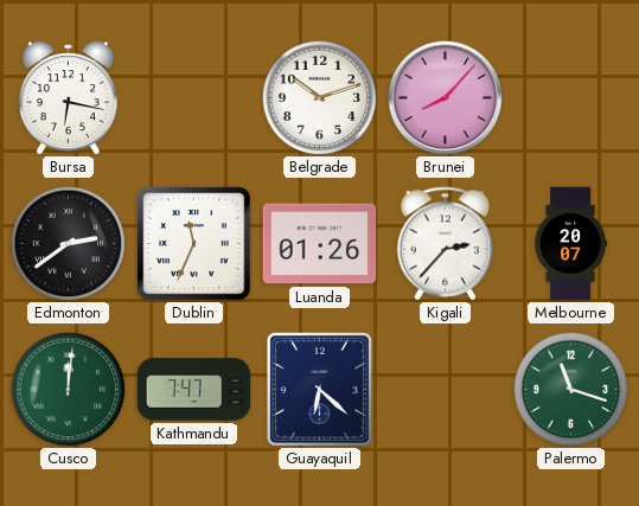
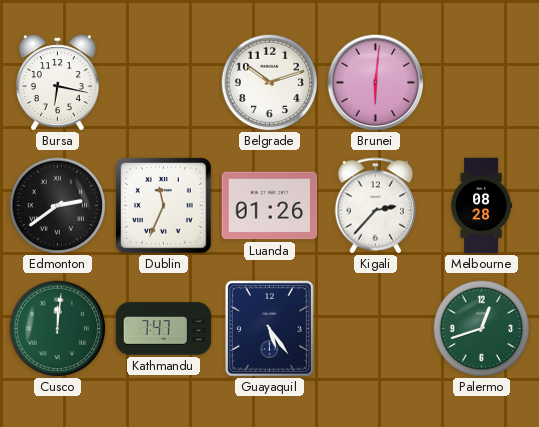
Brunei: 8:07 -> 6:01 (376, 83)
Melbourne: 20:07 -> 08:28 (482, 206)
Guayaquil: 6:22 -> 5:24 (269, 328)
Palermo: 11:18 -> 12:42 (481, 328)
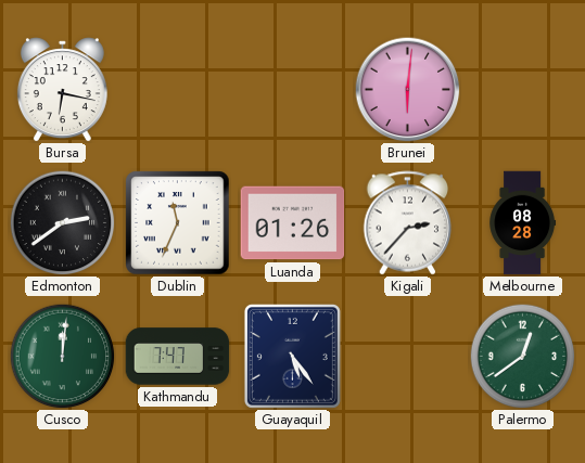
Belgrade: 10:12 -> none (269, 82)
Palermo: 12:42 -> 12:39 (522, 356)
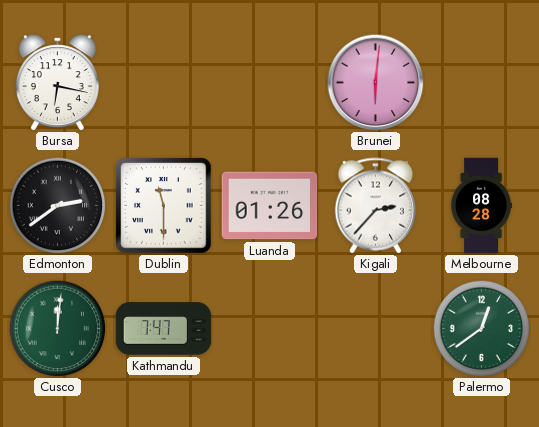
Dublin: 11:34 -> 11:30 (164, 206)
Guayaquil: 5:24 -> none (292, 356)
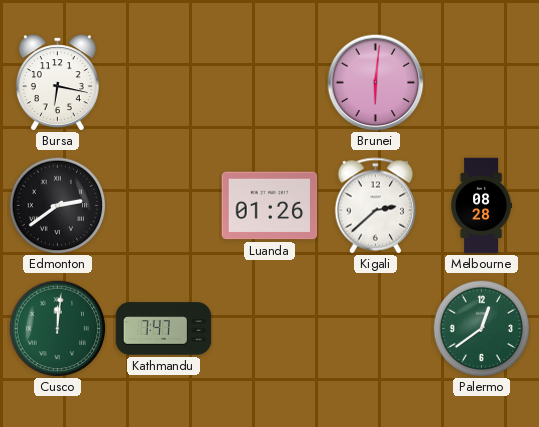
Dublin: 11:30 -> none (164, 206)
Kigali: 2:37 -> 2:38 (376, 206)
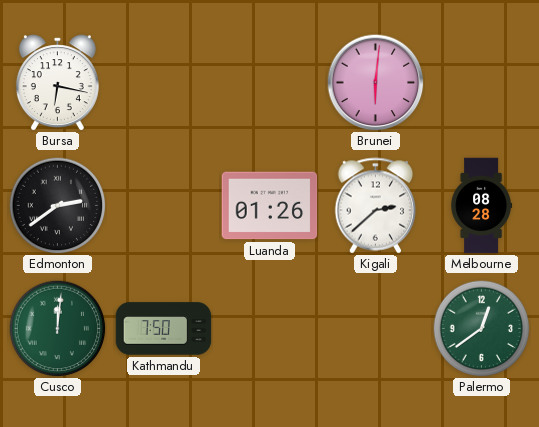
Kathmandu: 7:47 -> 7:50 (164, 329)
